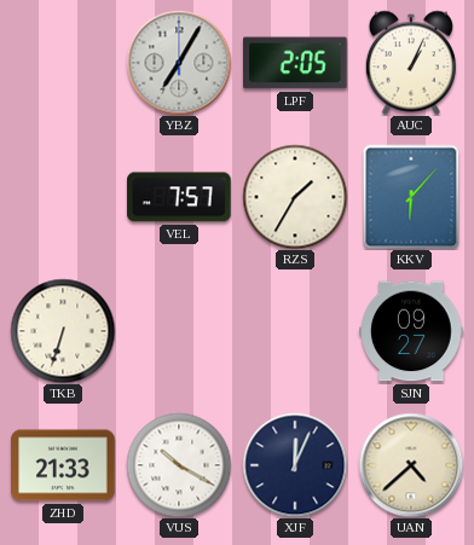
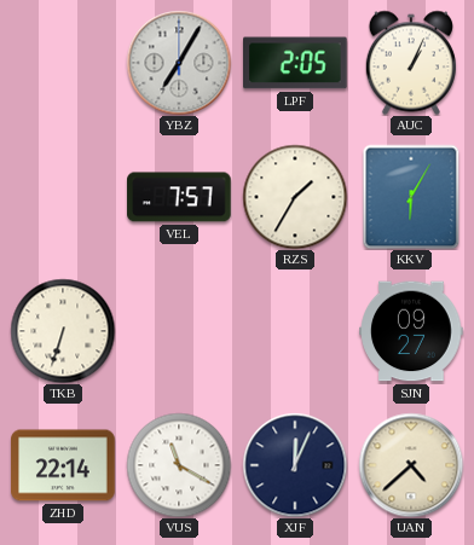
KKV: 6:07 -> 6:05 (411, 197)
ZHD: 21:33 -> 22:14 (63, 465)
VUS: 10:20 -> 11:20 (179, 465)
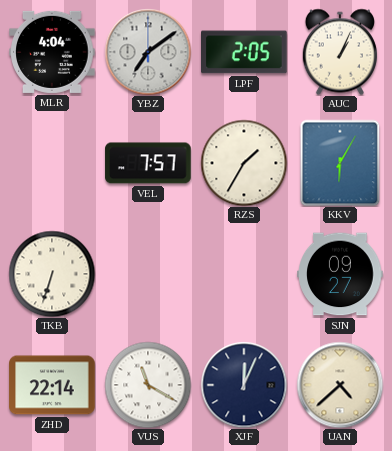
MLR: none -> 4:04 (52, 52)
YBZ: 7:05 -> 7:09 (148, 52)
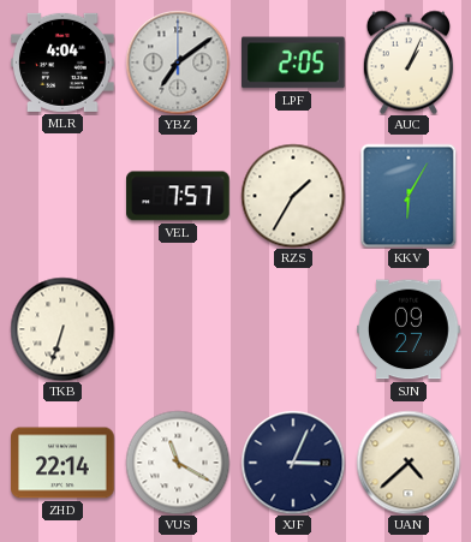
XJF: 12:04 -> 3:04 (293, 463)
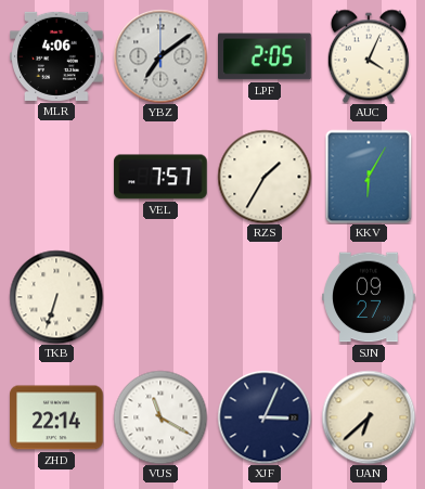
MLR: 4:04 -> 4:06 (56, 56)
AUC: 1:04 -> 4:04 (369, 56)
UAN: 4:38 -> 6:38 (369, 417)
